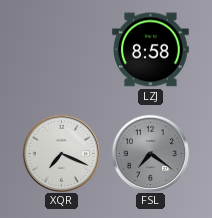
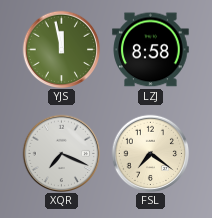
YJS: none -> 11:58 (61, 49)
FSL dial: grey -> cream (150, 153)
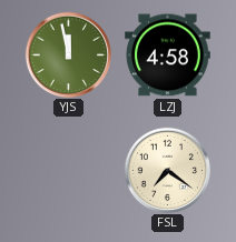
LZJ: 8:58 -> 4:58 (168, 56)
XQR: 7:19 -> none (61, 153)
